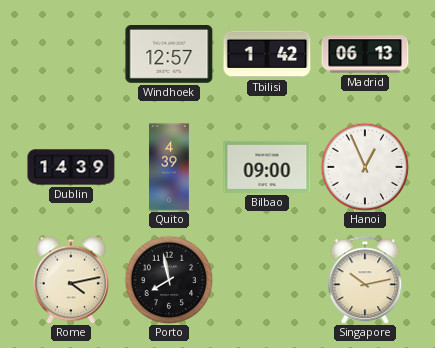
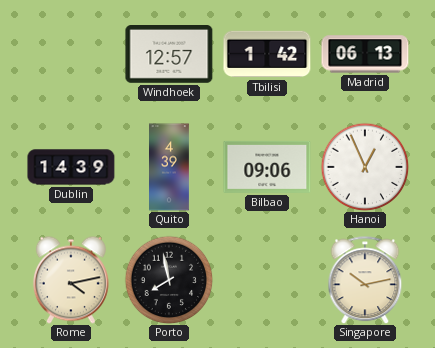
Bilbao: 09:00 -> 09:06 (267, 167)
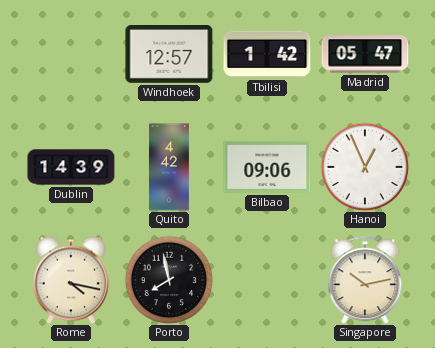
Madrid: 06:13 -> 05:47 (365, 54)
Quito: 4:39 -> 4:42 (170, 167)
Rome: 4:13 -> 4:17 (71, 280)
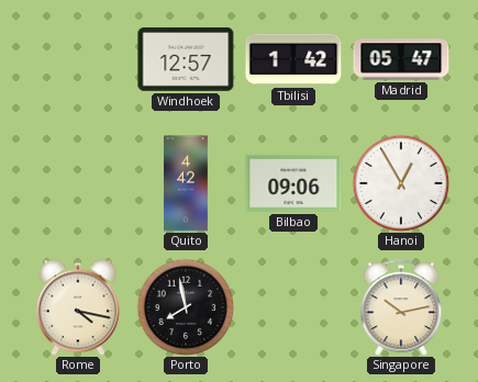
Dublin: 14:39 -> none (71, 167)
Hanoi: 12:56 -> 12:55 (401, 183)
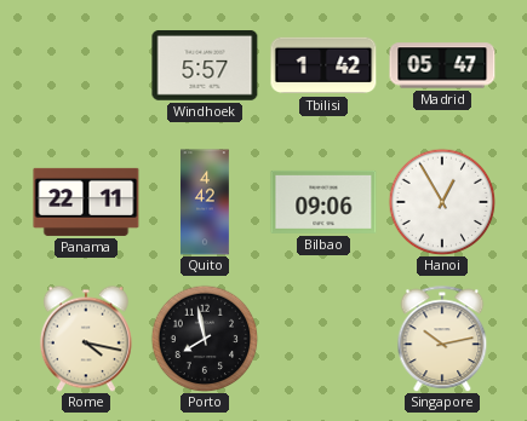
Windhoek: 12:57 -> 5:57 (205, 67)
Panama: none -> 22:11 (86, 202)
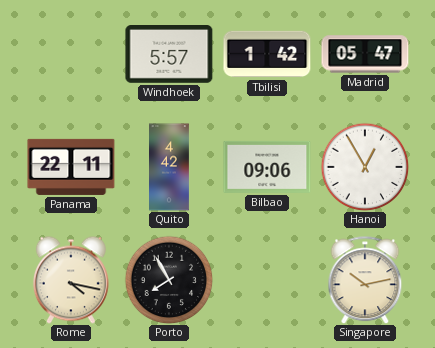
Porto: 7:58 -> 7:55 (169, 280)
